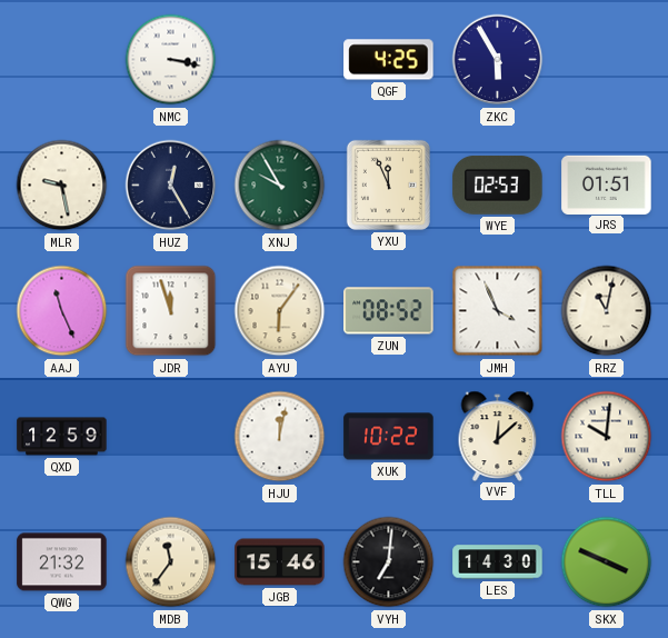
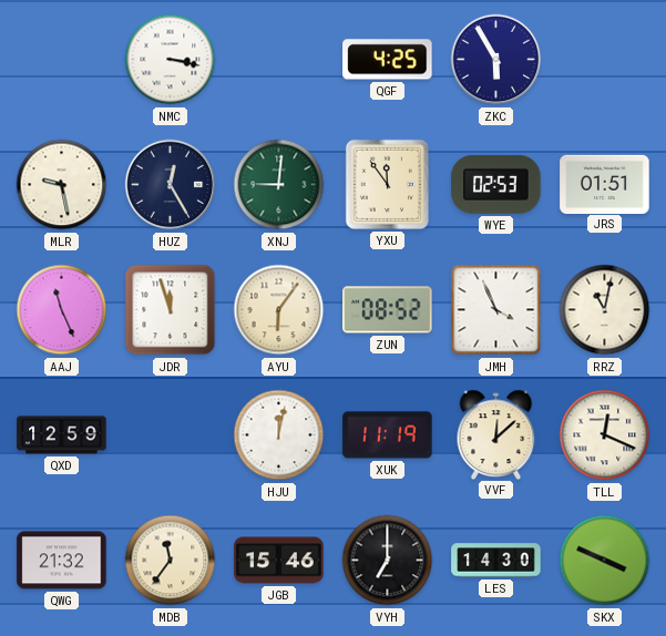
XNJ: 9:55 -> 9:01 (279, 185)
YXU: 11:56 -> 11:54 (387, 184)
XUK: 10:22 -> 11:19 (388, 435)
TLL: 10:01 -> 12:19 (605, 435)
VYH: 7:01 -> 7:00 (388, 561)
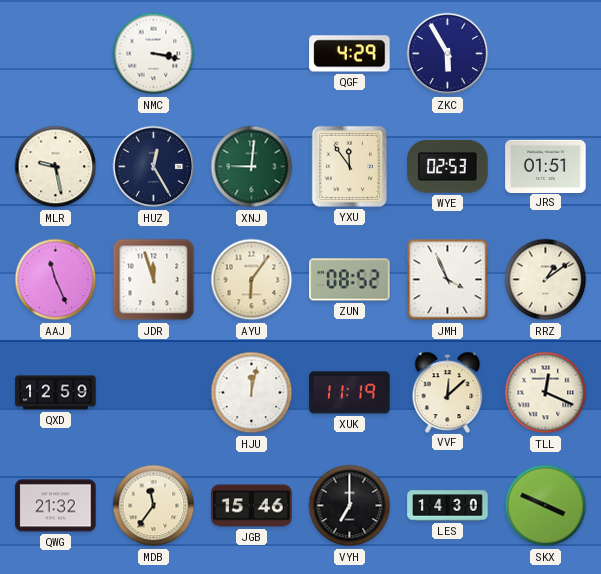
QGF: 4:25 -> 4:29 (350, 54)
RRZ: 11:02 -> 1:09 (546, 280)
